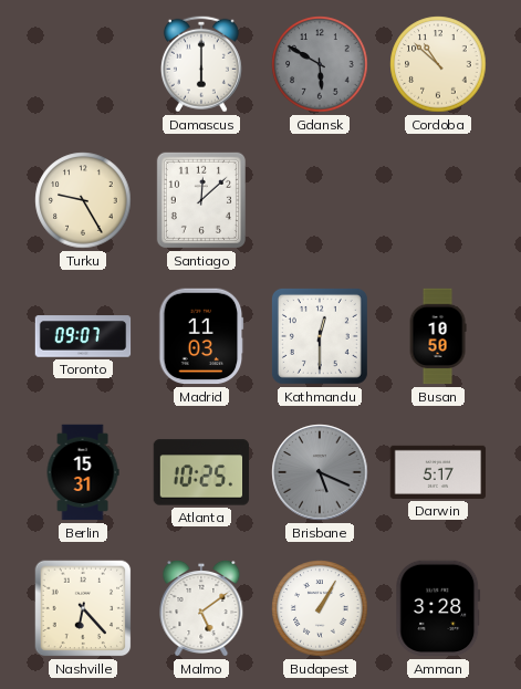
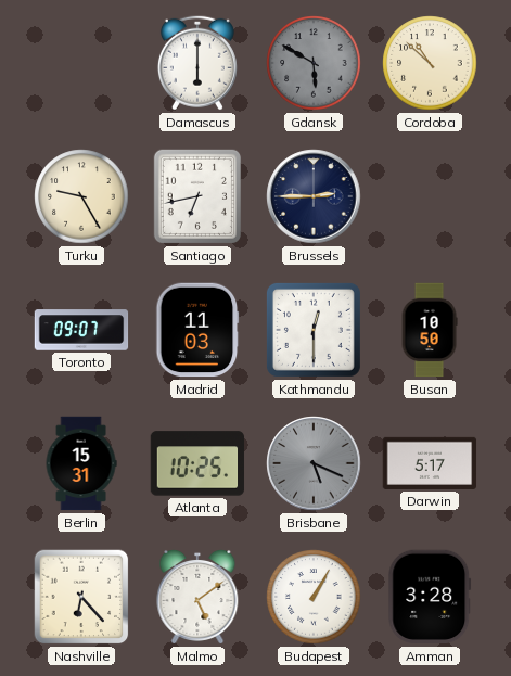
Santiago: 12:08 -> 6:43 (197, 196)
Brussels: none -> 2:45 (314, 196)
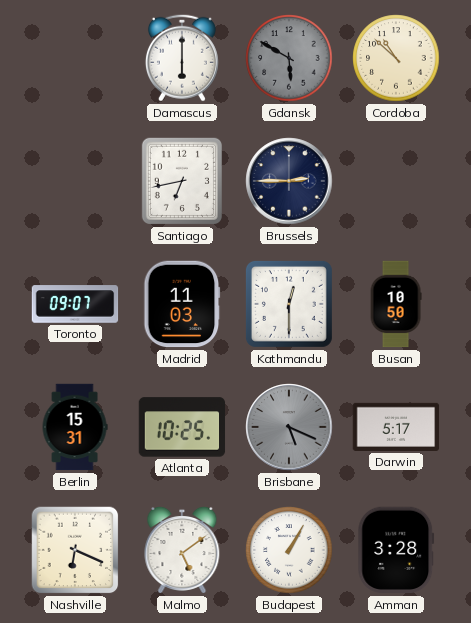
Turku: 9:25 -> none (81, 196)
Nashville: 6:23 -> 6:19 (75, 550)
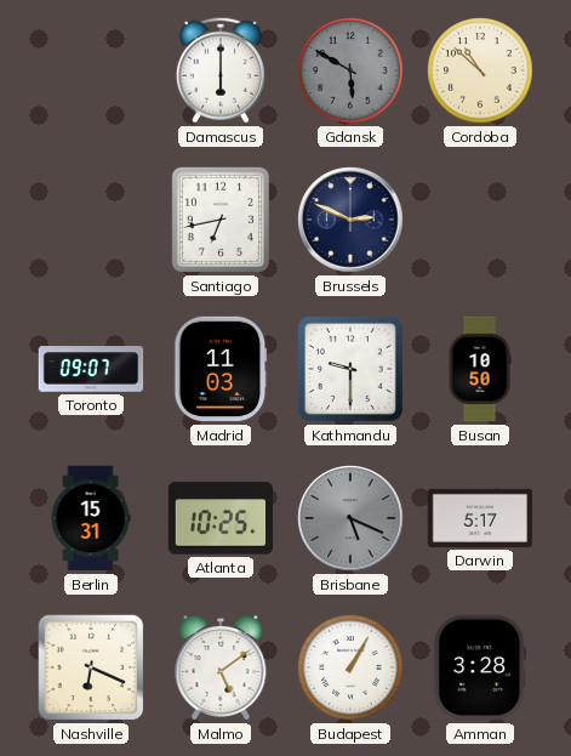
Brussels: 2:45 -> 2:49 (350, 220)
Kathmandu: 12:30 -> 9:30 (350, 369)
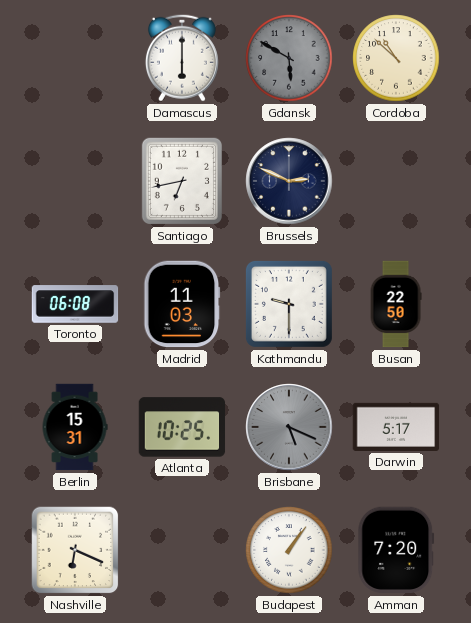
Toronto: 09:07 -> 06:08 (75, 304)
Busan: 10:50 -> 22:50 (396, 304)
Malmo: 5:09 -> none (221, 667)
Budapest: 1:05 -> 1:06 (289, 550)
Amman: 3:28 -> 7:20 (396, 550)
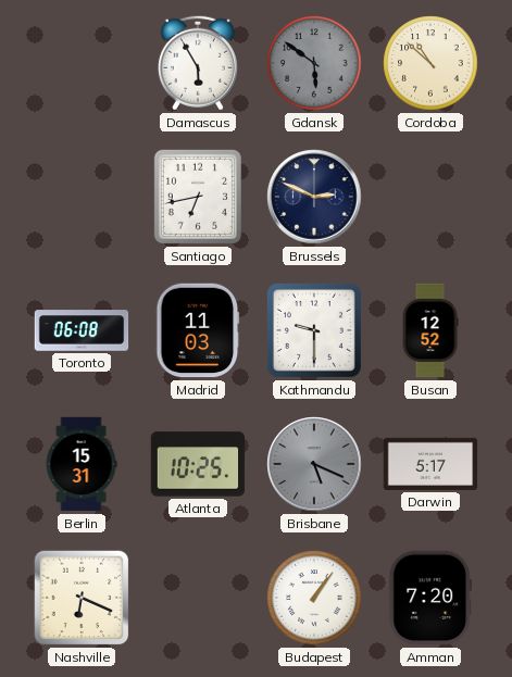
Damascus: 6:00 -> 5:55 (198, 63)
Gdansk: 5:50 -> 5:51 (314, 63)
Busan: 22:50 -> 12:52 (430, 330)
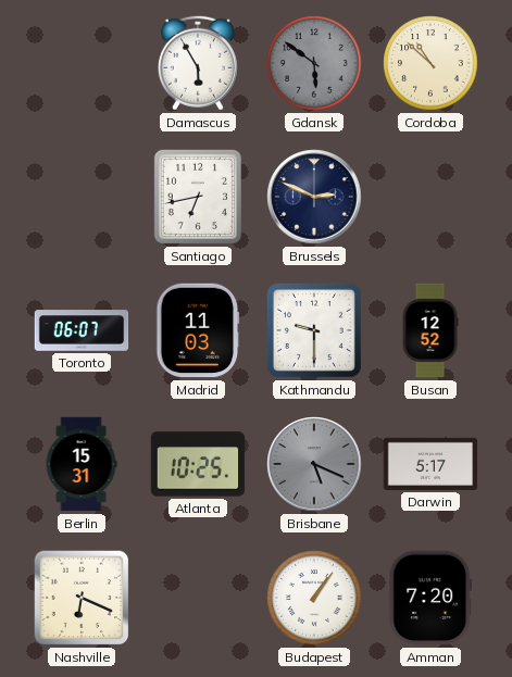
Toronto: 06:08 -> 06:07 (82, 330)
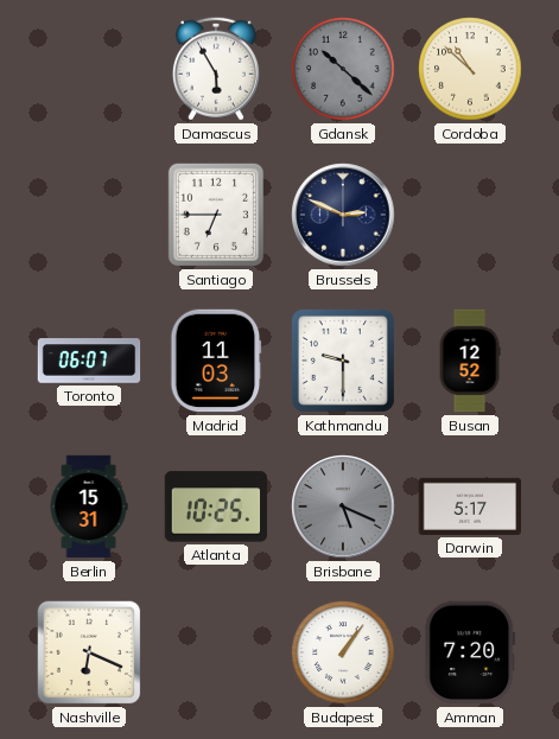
Gdansk: 5:51 -> 10:22 (343, 69)
Santiago: 6:43 -> 6:45 (216, 215)
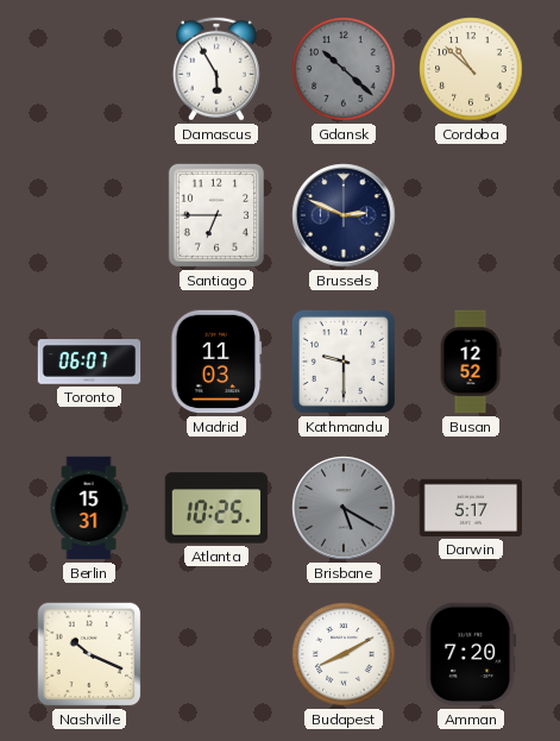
Brisbane: 5:19 -> 5:20 (344, 508)
Nashville: 6:19 -> 10:19 (89, 654)
Budapest: 1:06 -> 8:10 (344, 654)
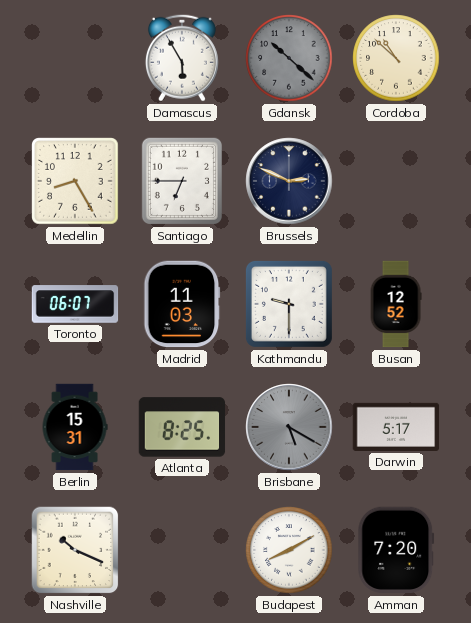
Medellin: none -> 8:25 (75, 181)
Atlanta: 10:25 -> 8:25 (182, 427)
